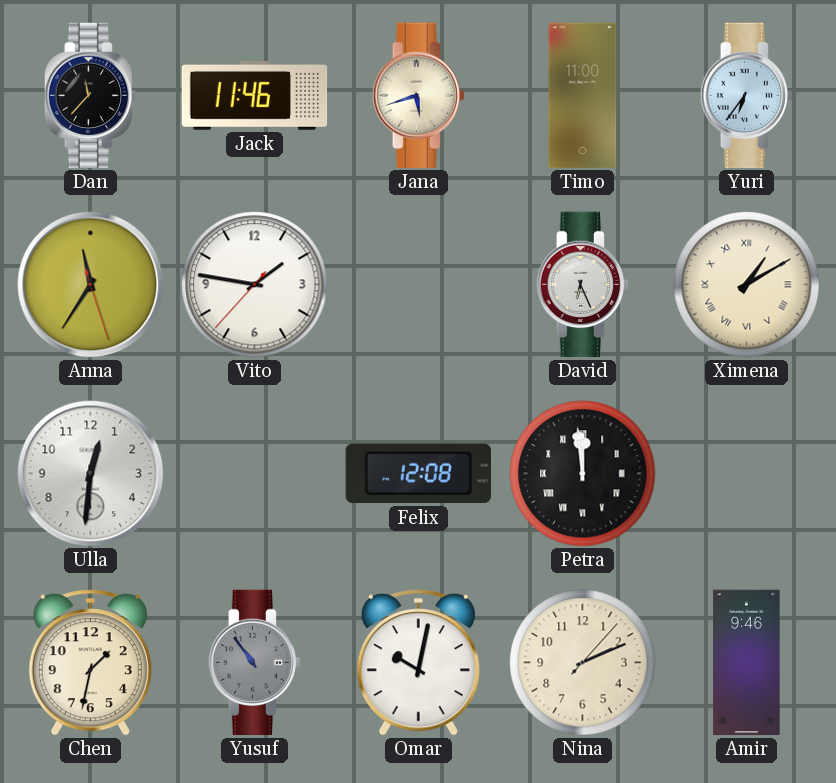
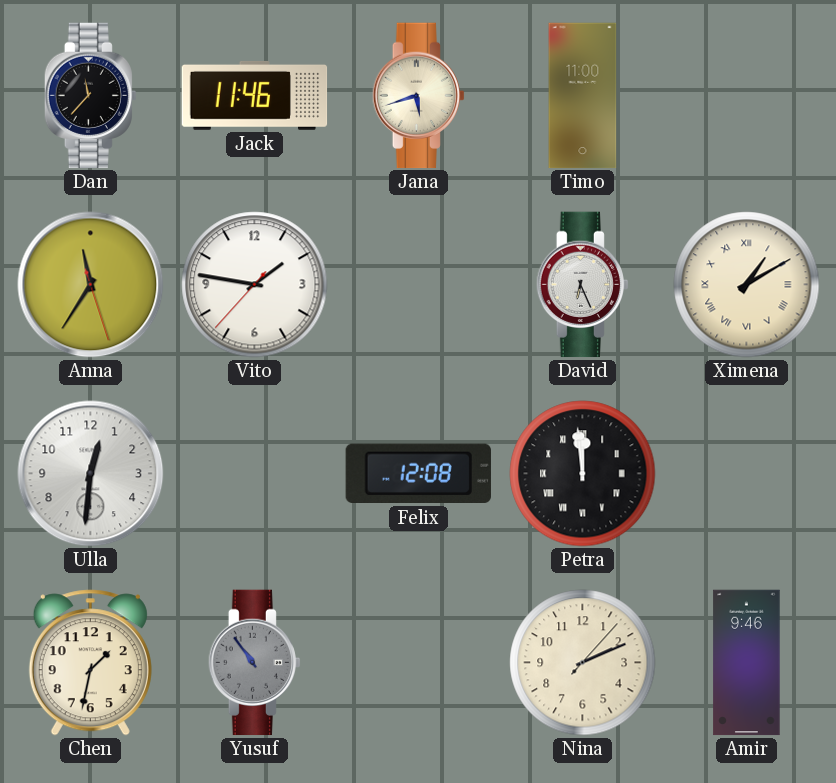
Yuri: 6:36 -> none (746, 96)
Omar: 10:02 -> none (418, 663)
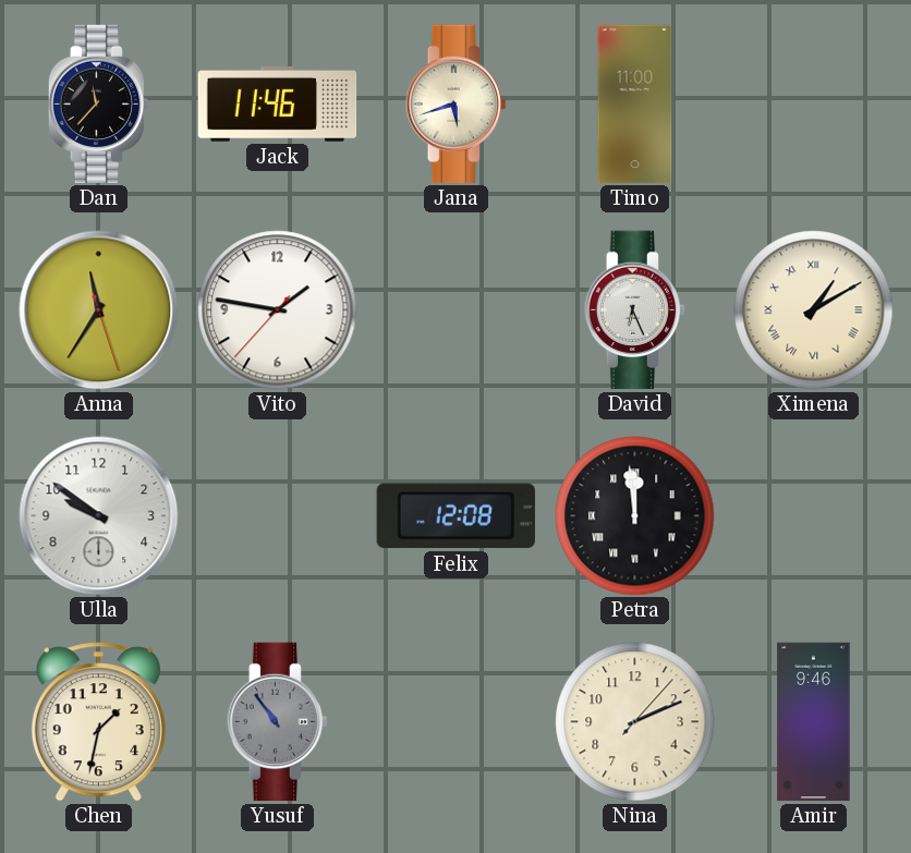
Ulla: 12:31 -> 9:51 (99, 516)
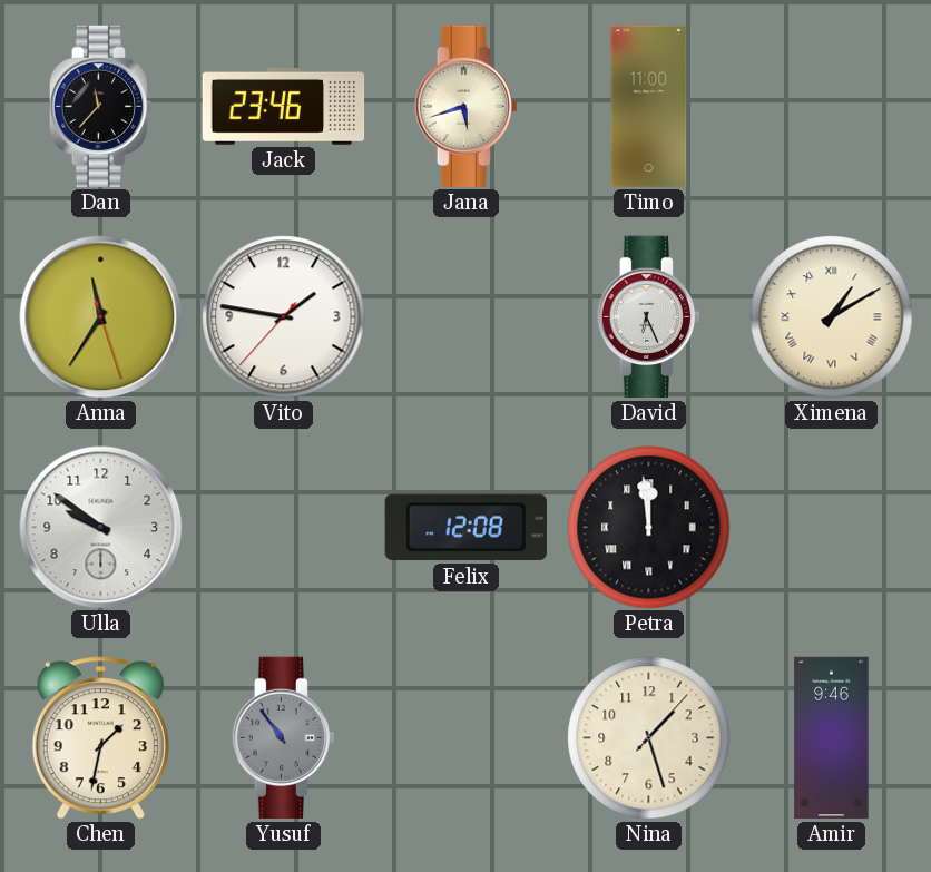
Jack: 11:46 -> 23:46 (284, 106)
Nina: 2:11 -> 1:27 (649, 738)
